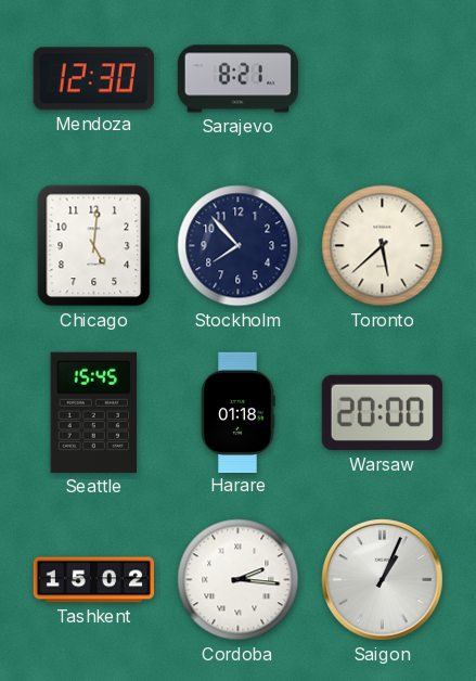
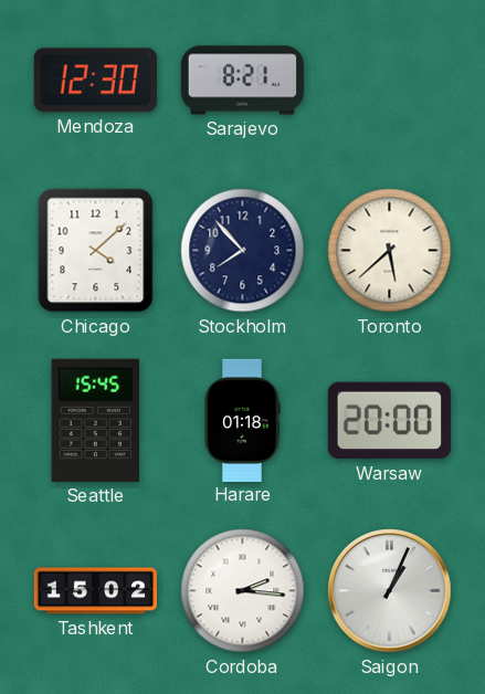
Chicago: 5:01 -> 4:08 (96, 251)
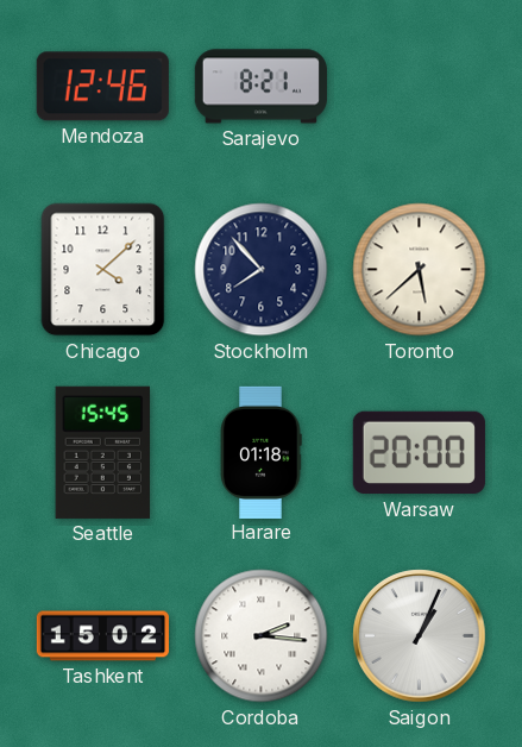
Mendoza: 12:30 -> 12:46 (102, 87)
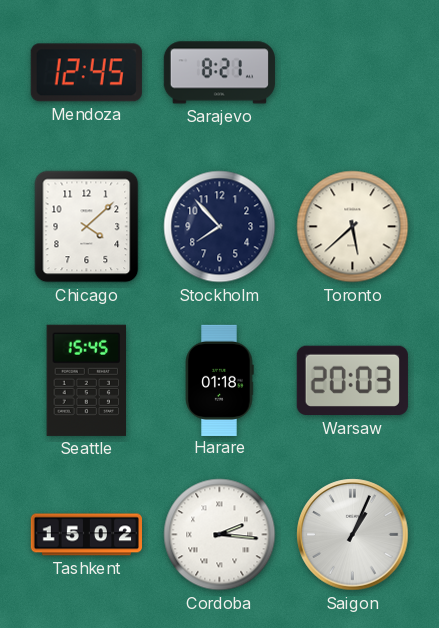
Mendoza: 12:46 -> 12:45 (86, 73)
Warsaw: 20:00 -> 20:03 (352, 381)
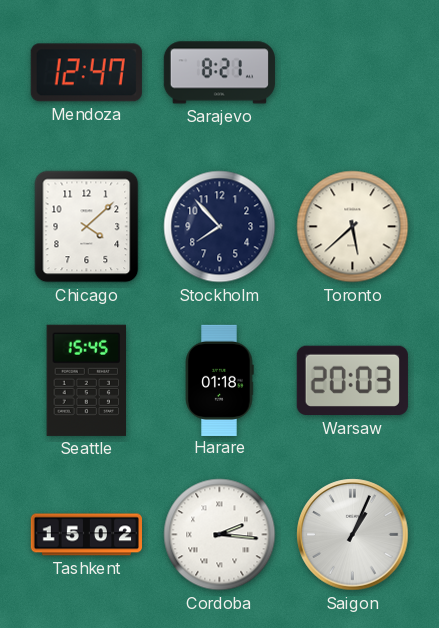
Mendoza: 12:45 -> 12:47 (86, 73)
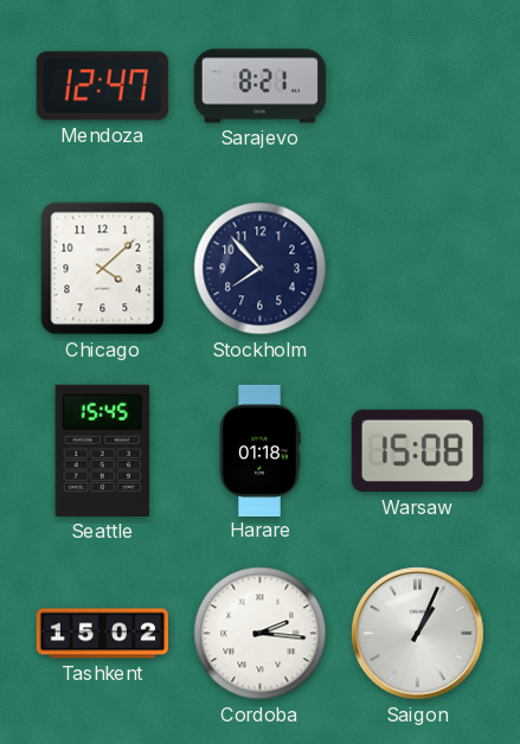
Toronto: 5:38 -> none (353, 227)
Warsaw: 20:03 -> 15:08 (417, 451)
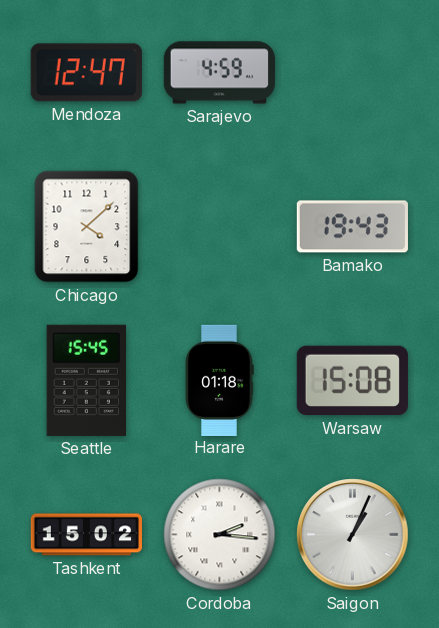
Sarajevo: 8:21 -> 4:59 (219, 73)
Stockholm: 7:53 -> none (261, 269)
Bamako: none -> 19:43 (352, 227)
